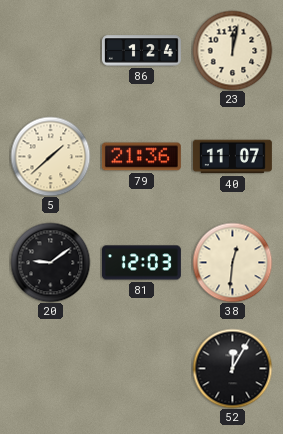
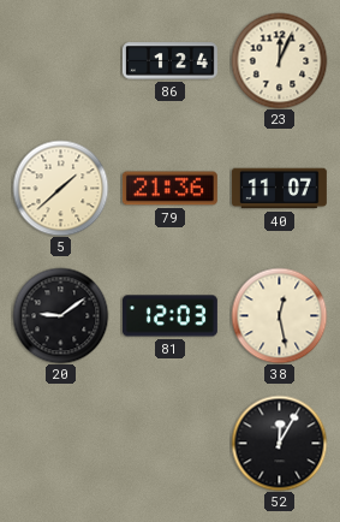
23: 12:02 -> 12:04 (279, 60)
38: 12:31 -> 12:28 (279, 315)
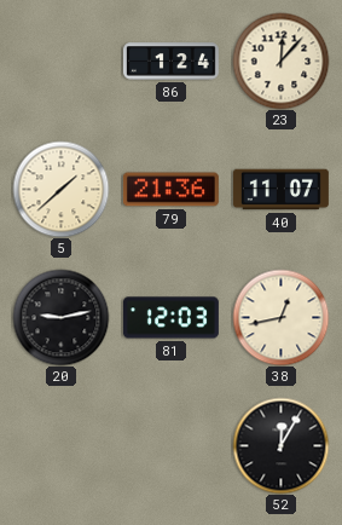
23: 12:04 -> 12:07 (280, 60)
20: 9:09 -> 9:13 (60, 317)
38: 12:28 -> 12:43 (280, 317)
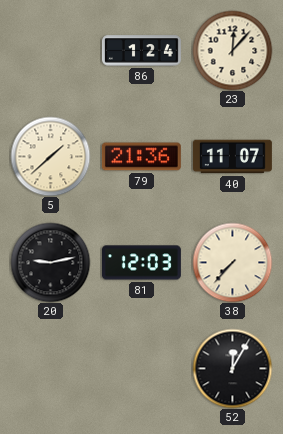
38: 12:43 -> 7:37 (232, 262)
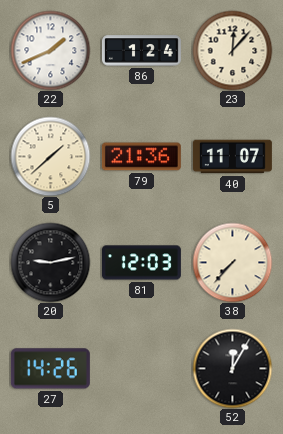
22: none -> 1:41 (50, 50)
27: none -> 14:26 (50, 369)
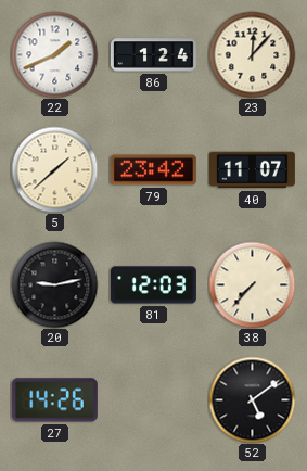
79: 21:36 -> 23:42 (153, 170)
52: 12:05 -> 5:09 (252, 399)
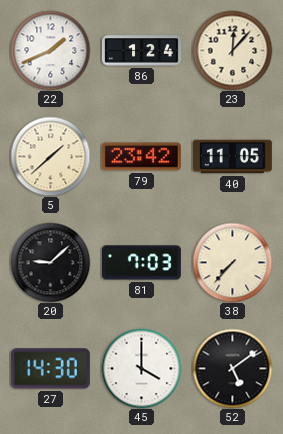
40: 11:07 -> 11:05 (232, 157)
20: 9:13 -> 9:08 (50, 262)
81: 12:03 -> 7:03 (141, 263)
27: 14:26 -> 14:30 (50, 369)
45: none -> 4:00 (141, 368)
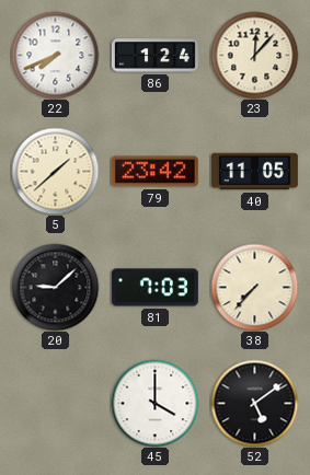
22: 1:41 -> 7:41 (55, 55)
27: 14:30 -> none (50, 369)
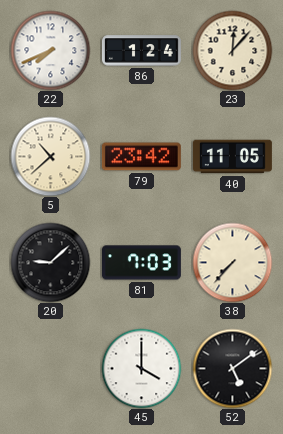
5: 1:38 -> 10:38 (50, 156)
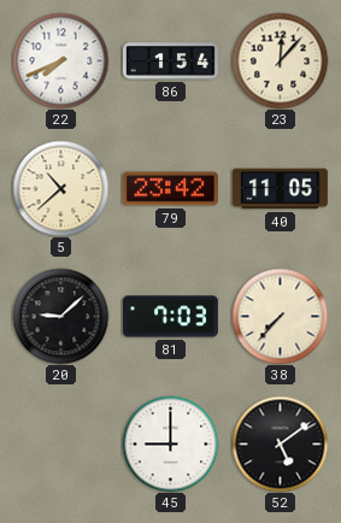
86: 1:24 -> 1:54 (170, 61)
45: 4:00 -> 9:00 (170, 443)
